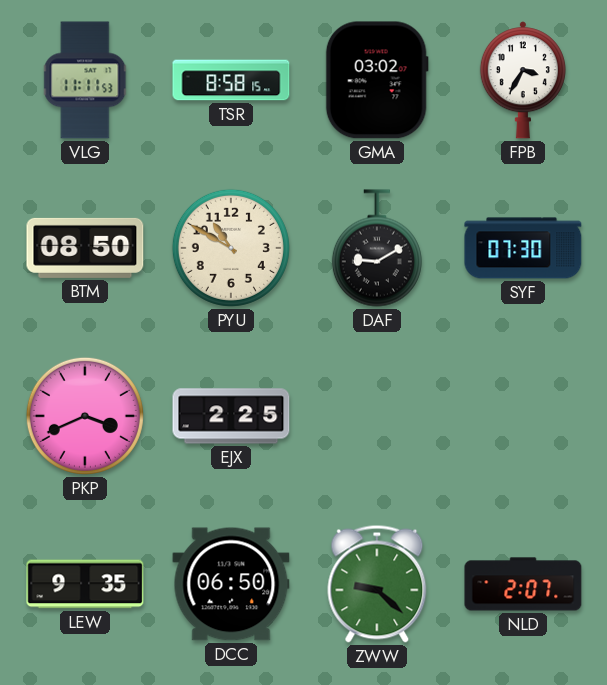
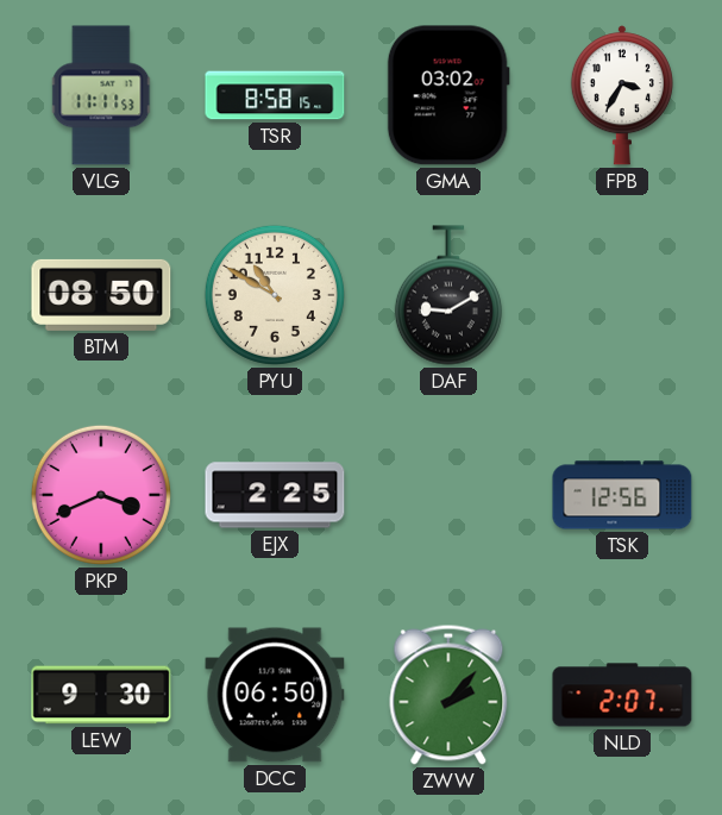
SYF: 07:30 -> none (523, 248)
TSK: none -> 12:56 (622, 495)
LEW: 9:35 -> 9:30 (101, 695)
ZWW: 9:22 -> 2:07 (448, 695)
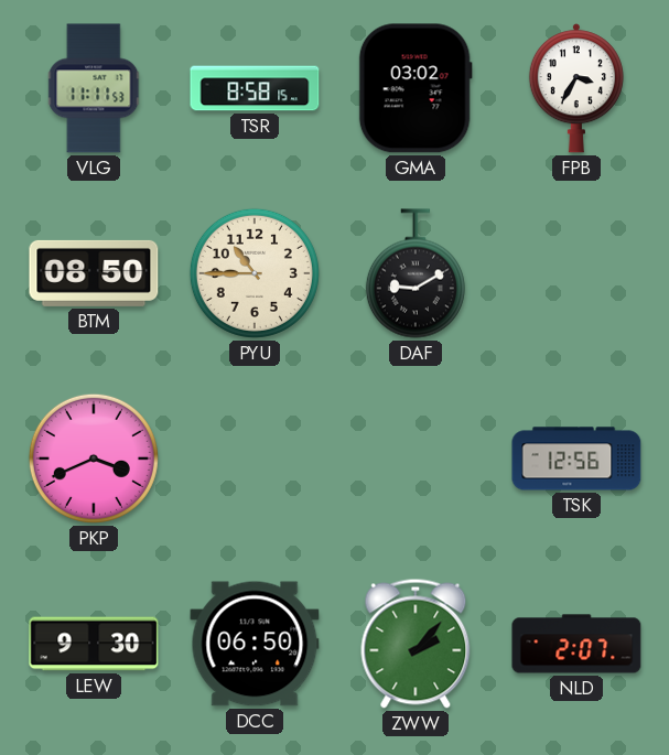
PYU: 10:50 -> 10:45 (255, 273)
EJX: 2:25 -> none (275, 495)
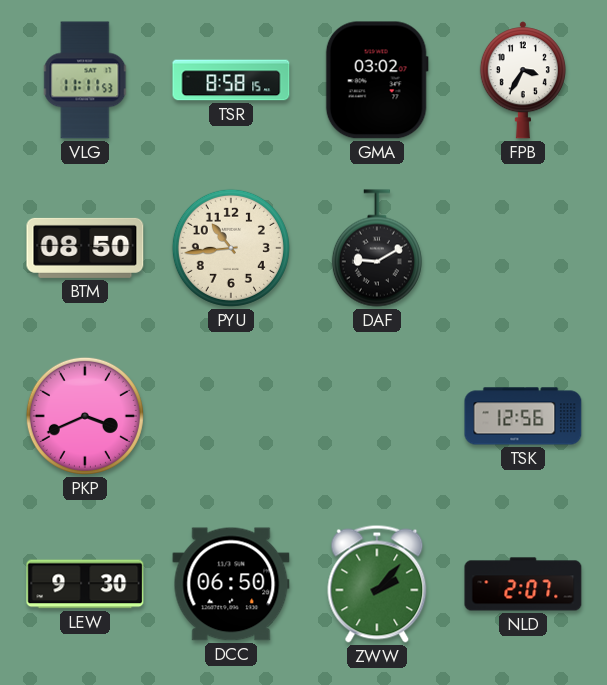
PYU: 10:45 -> 10:44 (231, 248)
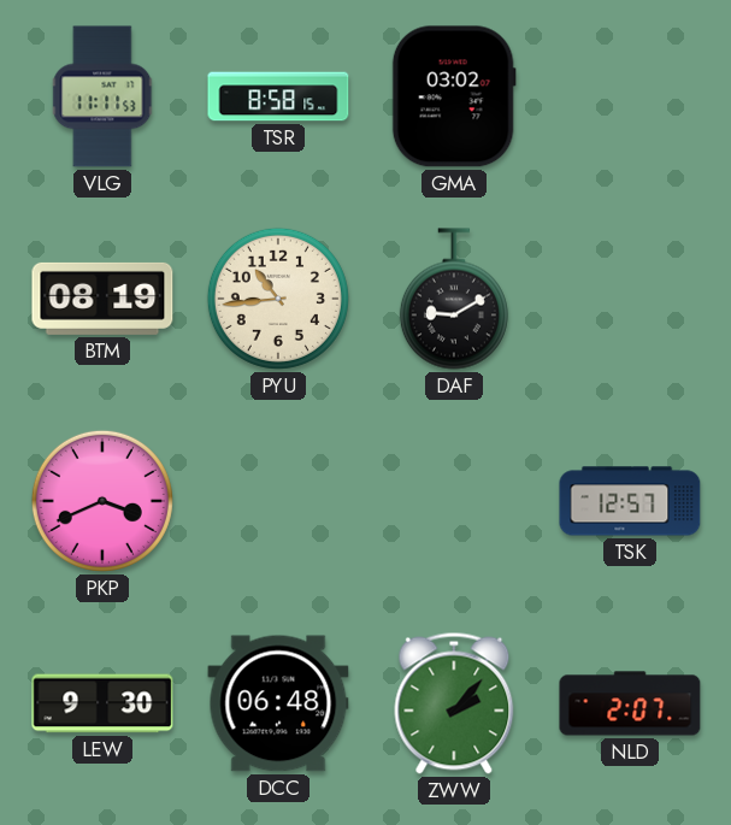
FPB: 3:35 -> none (523, 80)
BTM: 08:50 -> 08:19 (102, 299)
TSK: 12:56 -> 12:57 (630, 501)
DCC: 06:50 -> 06:48 (278, 703)
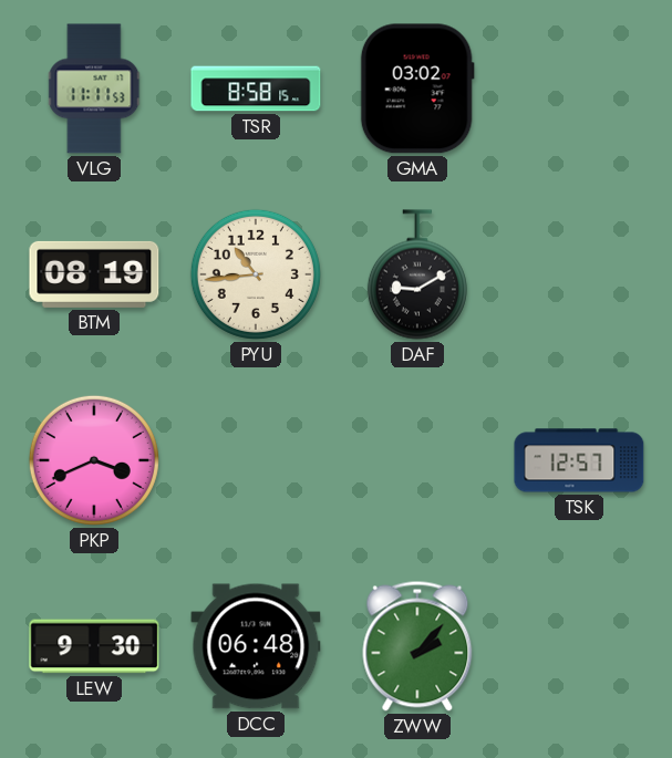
NLD: 2:07 -> none (630, 703)
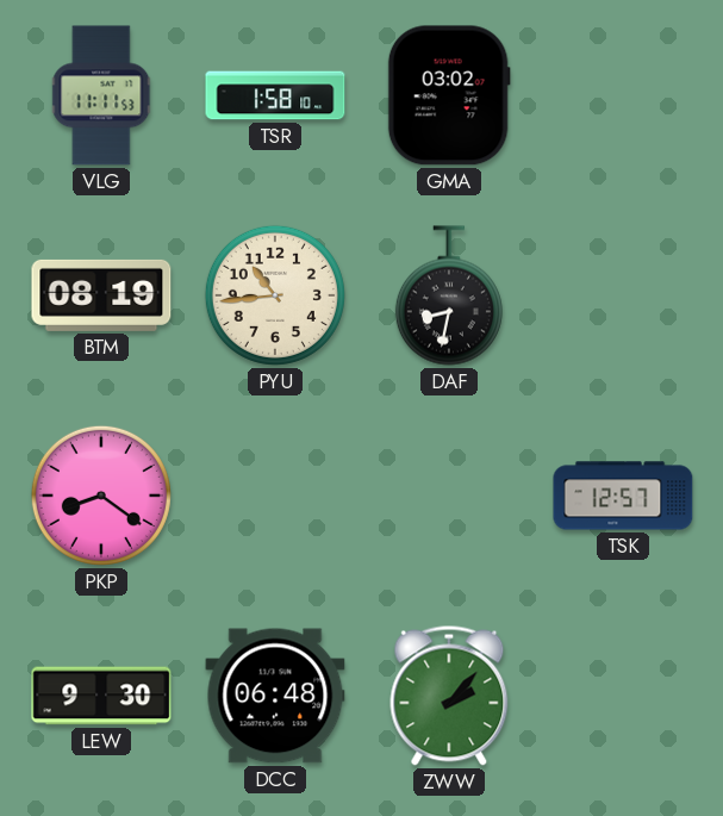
TSR: 8:58 -> 1:58 (275, 95)
DAF: 9:10 -> 8:32 (449, 295)
PKP: 3:41 -> 8:21 (101, 496)
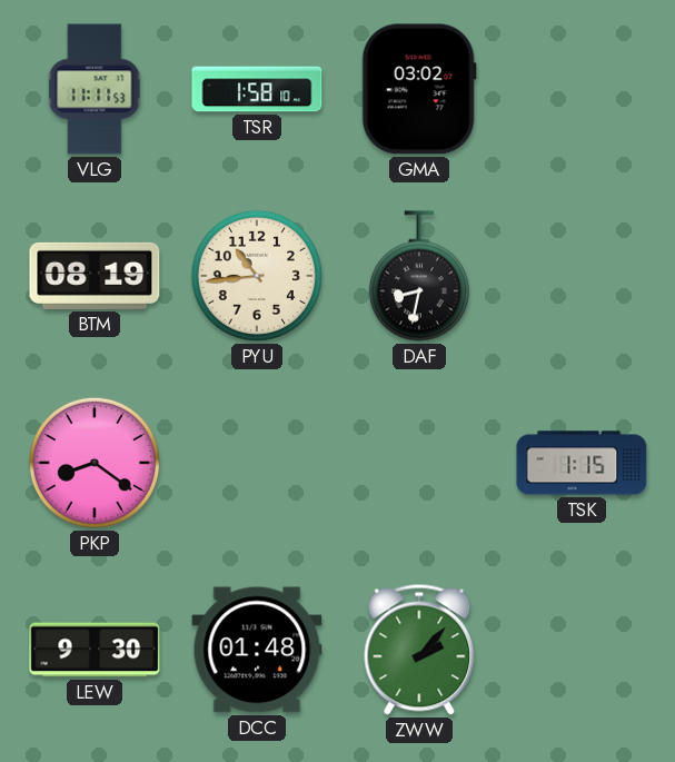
TSK: 12:57 -> 1:15 (582, 463)
DCC: 06:48 -> 01:48 (257, 650)
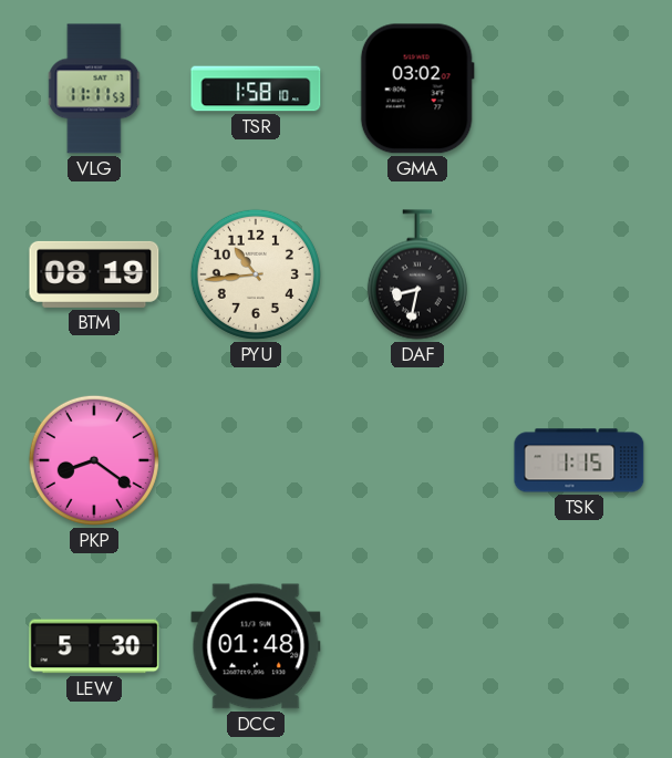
LEW: 9:30 -> 5:30 (94, 646)
ZWW: 2:07 -> none (419, 650)
